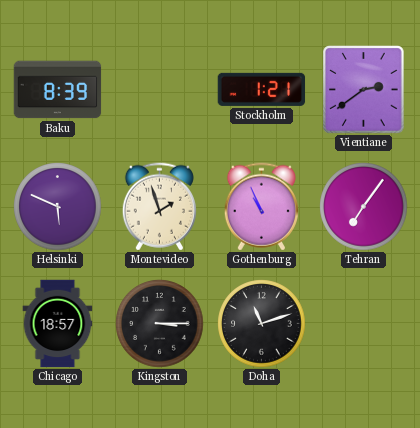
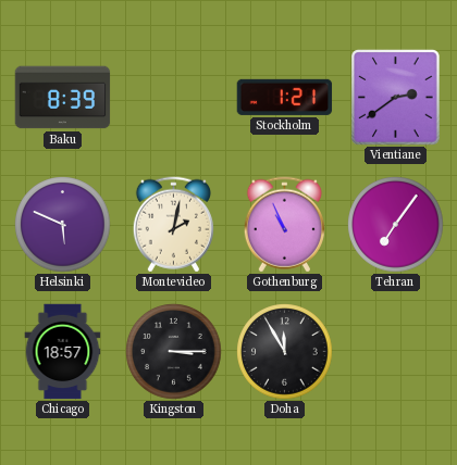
Montevideo: 1:57 -> 2:02 (173, 225)
Doha: 11:12 -> 11:55 (285, 352)
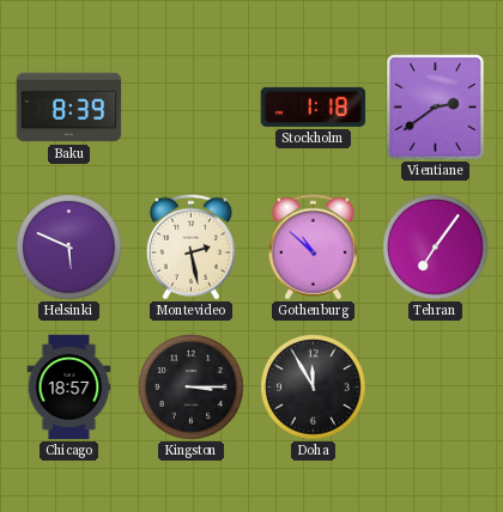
Stockholm: 1:21 -> 1:18 (314, 106)
Montevideo: 2:02 -> 2:28 (190, 248)
Gothenburg: 10:56 -> 10:52 (313, 248)
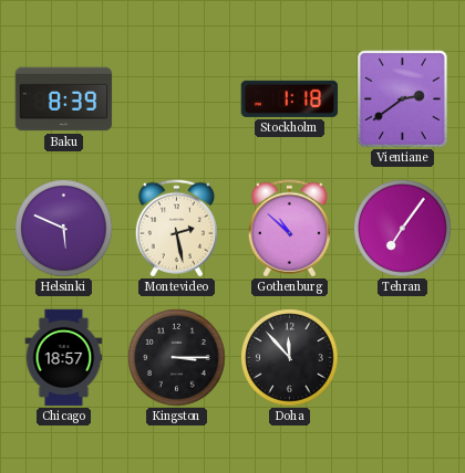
Doha: 11:55 -> 11:53 (290, 358)
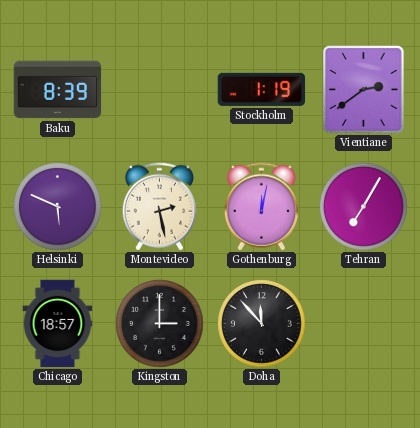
Stockholm: 1:18 -> 1:19 (262, 89)
Gothenburg: 10:52 -> 12:02 (261, 207)
Tehran: 7:06 -> 7:05 (364, 207)
Kingston: 3:15 -> 3:00 (160, 324)
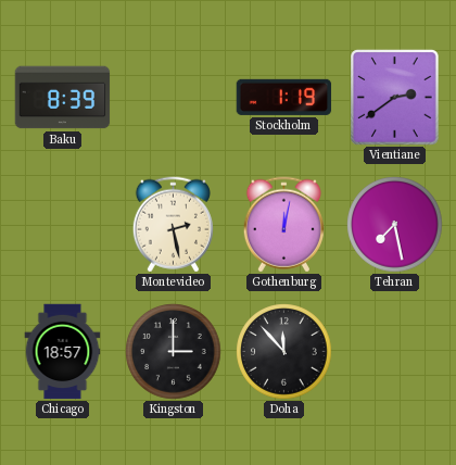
Helsinki: 5:49 -> none (58, 207)
Tehran: 7:05 -> 7:28 (395, 225)
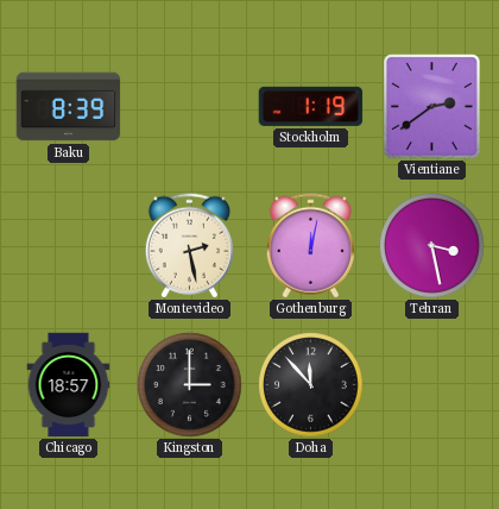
Tehran: 7:28 -> 3:28 (432, 246)
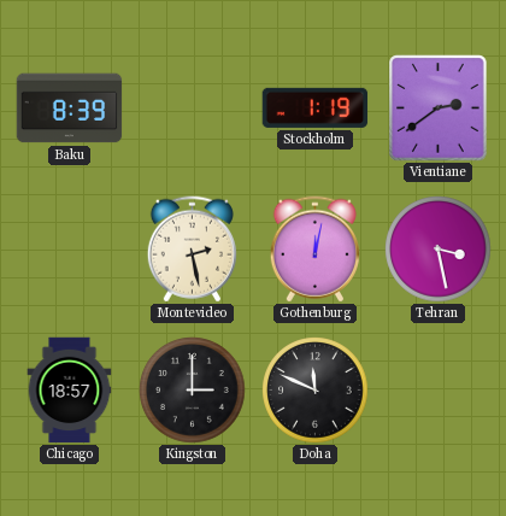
Doha: 11:53 -> 11:49 (316, 391)
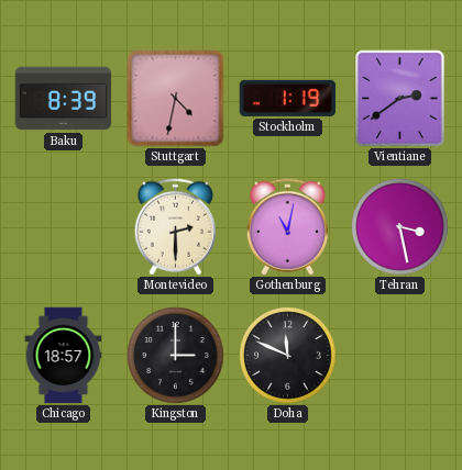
Stuttgart: none -> 4:32 (176, 99)
Montevideo: 2:28 -> 2:30 (175, 227)
Gothenburg: 12:02 -> 11:02 (287, 227)
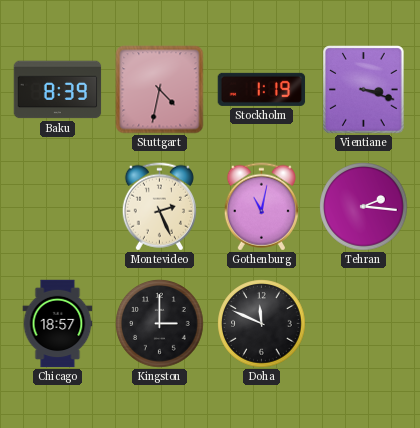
Vientiane: 2:39 -> 3:18 (364, 90)
Montevideo: 2:30 -> 2:26 (159, 207)
Tehran: 3:28 -> 2:16 (364, 207)
